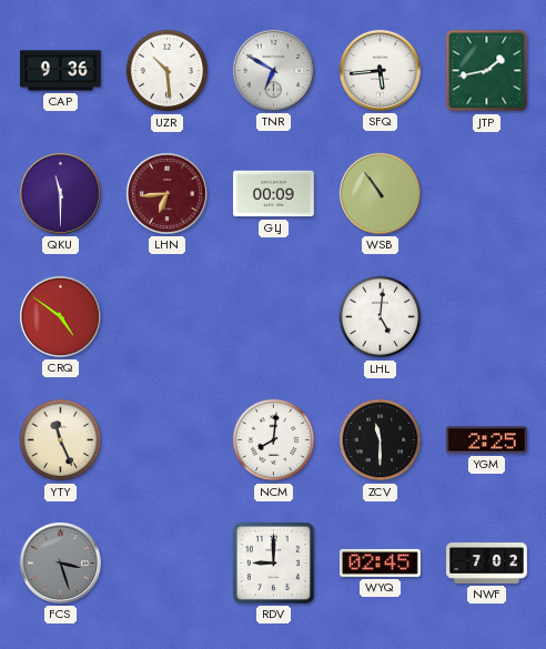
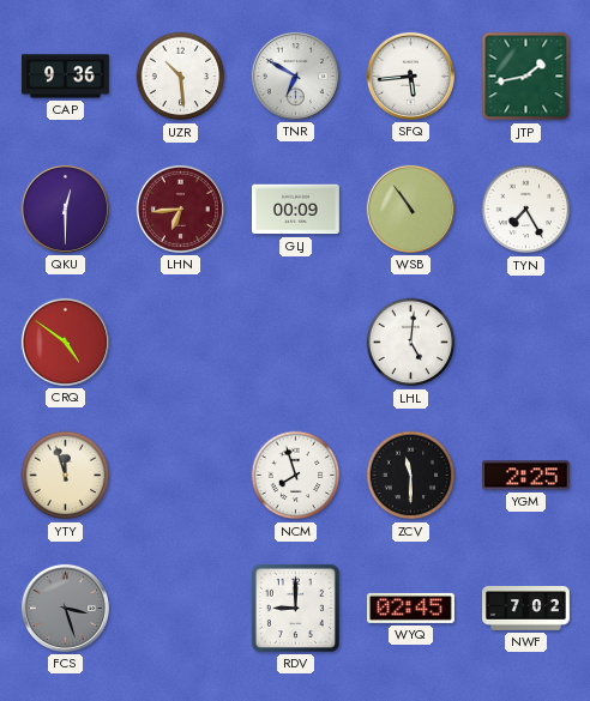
QKU: 11:30 -> 12:30 (65, 209)
TYN: none -> 7:25 (526, 210)
YTY: 11:26 -> 11:57 (66, 476)
NCM: 8:01 -> 7:57 (296, 476)
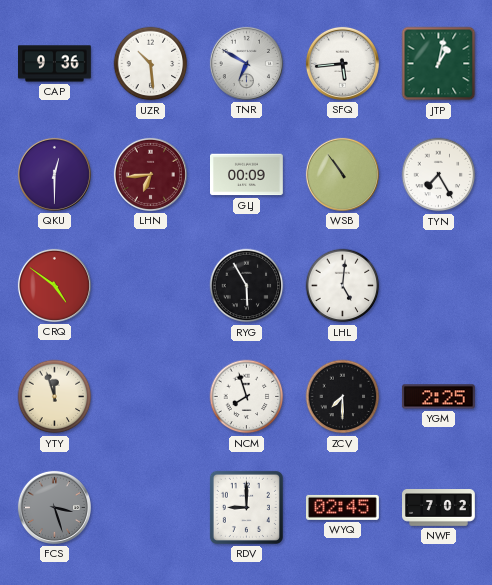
JTP: 1:43 -> 1:02 (439, 64)
RYG: none -> 5:55 (247, 286)
ZCV: 11:30 -> 7:30 (343, 397)
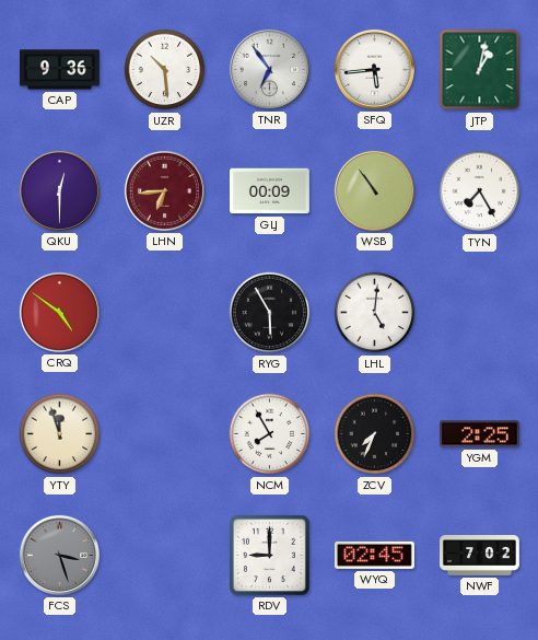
TNR: 6:50 -> 6:54 (269, 69)
NCM: 7:57 -> 7:55 (270, 434)
ZCV: 7:30 -> 7:34 (375, 434)
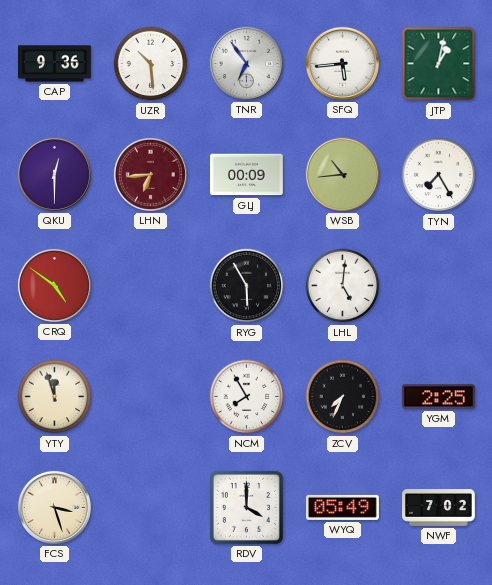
WSB: 10:54 -> 10:44 (342, 174)
FCS dial: grey -> cream (54, 507)
RDV: 9:00 -> 4:00 (246, 507)
WYQ: 02:45 -> 05:49 (343, 507)
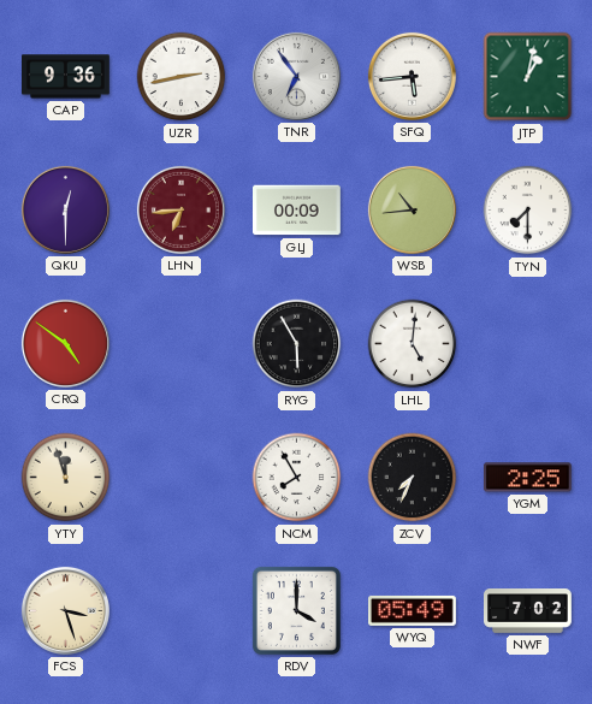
UZR: 10:29 -> 2:43 (182, 77)
TYN: 7:25 -> 7:30 (528, 211)
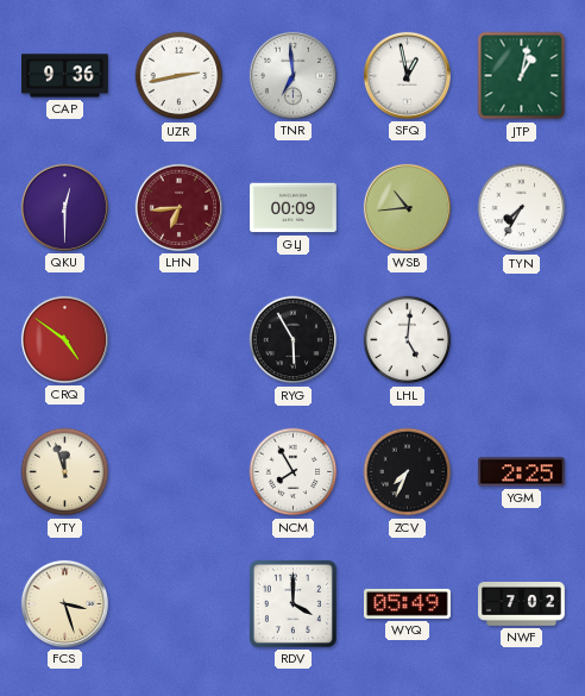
TNR: 6:54 -> 6:59 (292, 75)
SFQ: 5:44 -> 12:58 (407, 75)
TYN: 7:30 -> 7:35 (522, 208)
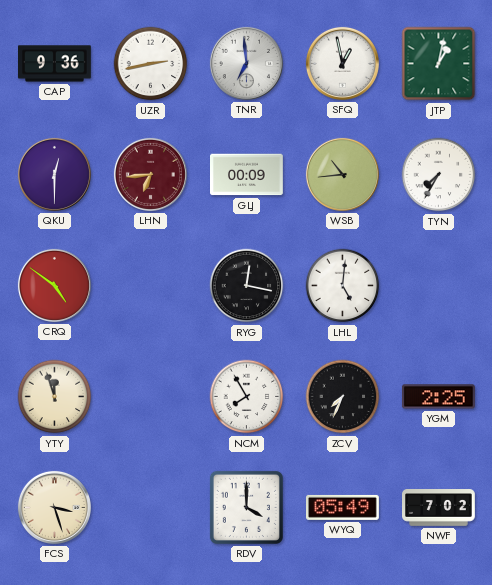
RYG: 5:55 -> 12:17 (247, 286)
